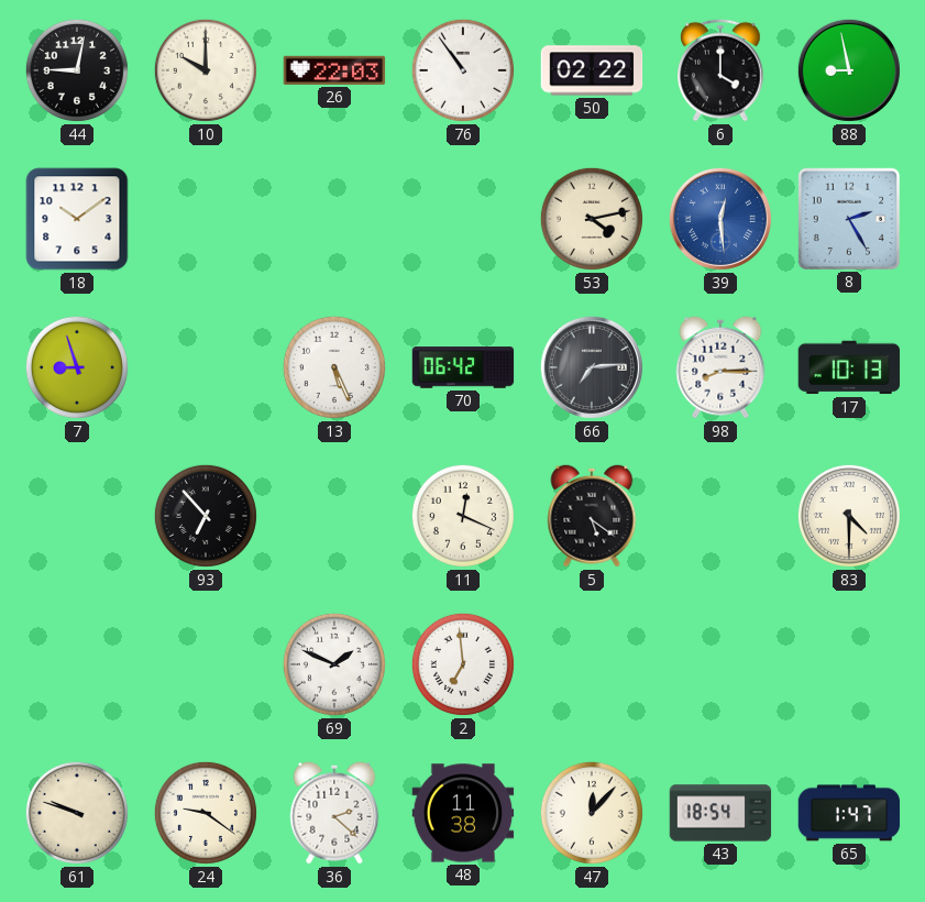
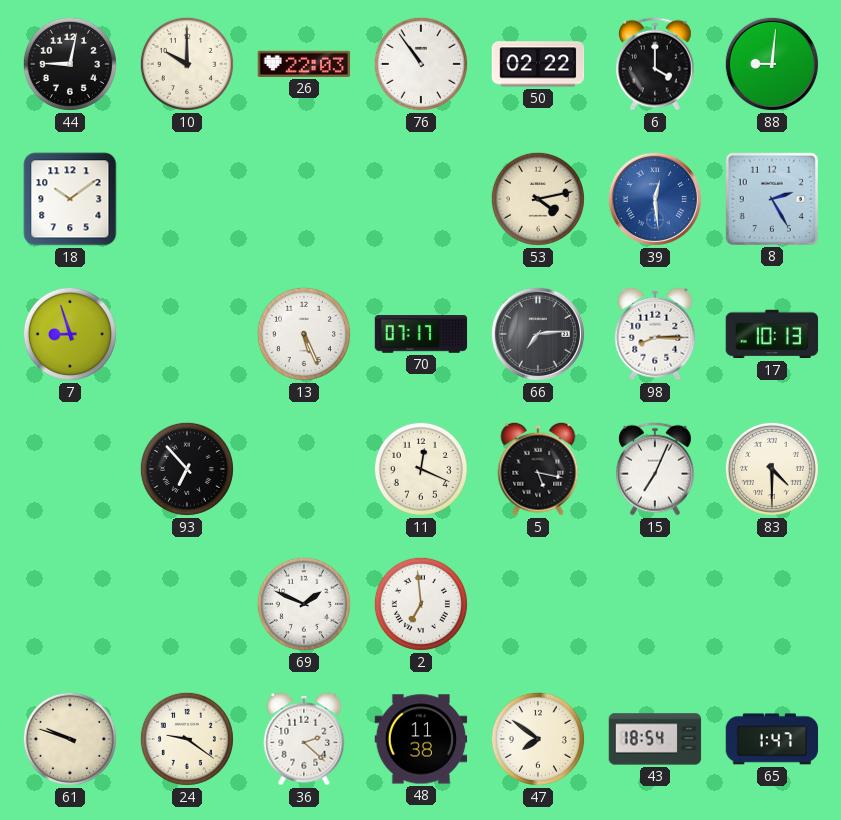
88: 8:58 -> 9:01 (772, 64)
70: 06:42 -> 07:17 (421, 334)
5: 5:21 -> 5:17 (538, 469)
15: none -> 7:04 (655, 469)
47: 12:07 -> 7:51 (538, 739)
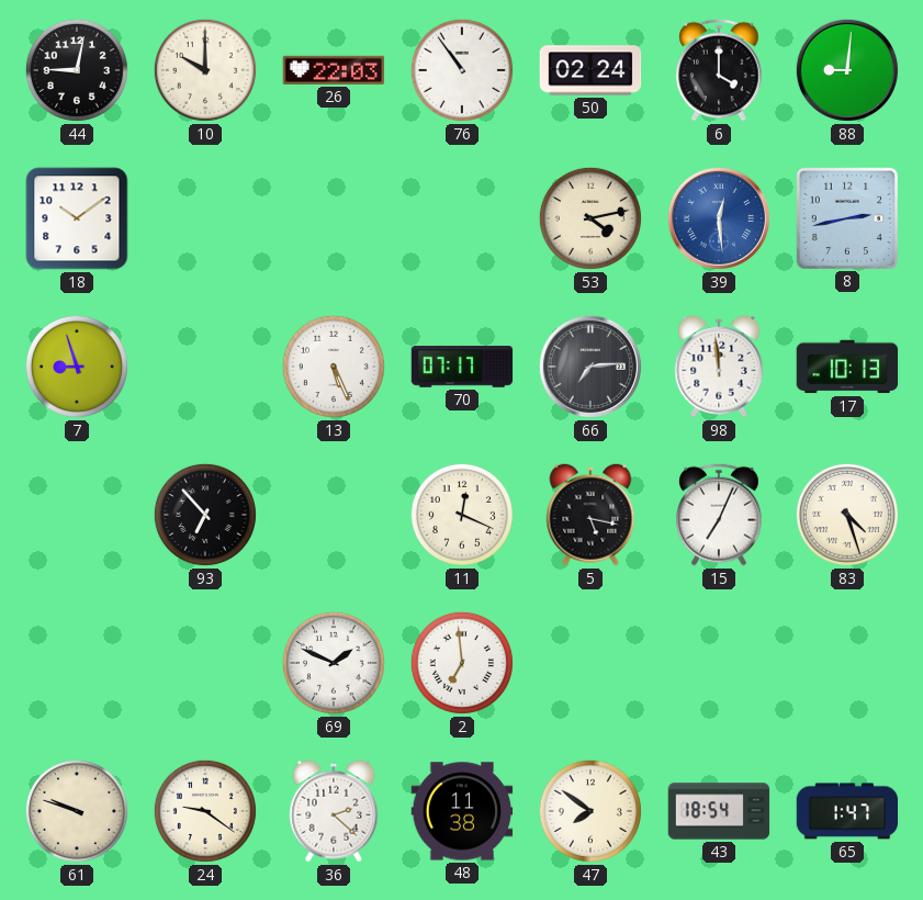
50: 02:22 -> 02:24 (590, 70)
8: 2:25 -> 2:43 (846, 217)
98: 8:15 -> 11:59 (719, 367)
83: 4:30 -> 4:27 (847, 515)
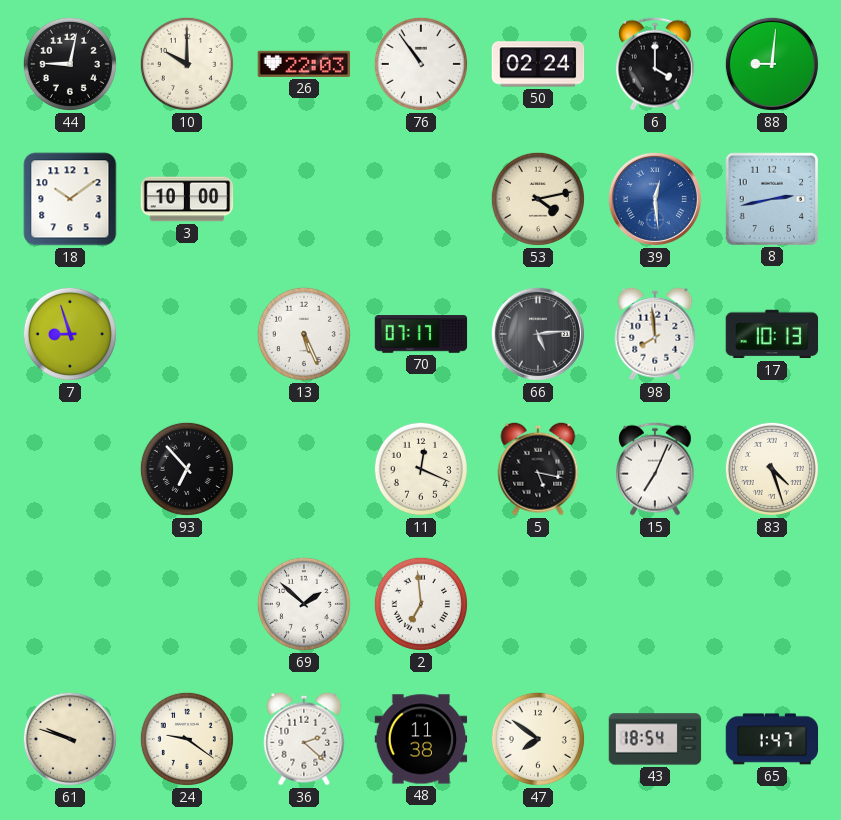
3: none -> 10:00 (187, 199)
66: 7:14 -> 5:14 (538, 334)
98: 11:59 -> 7:59 (655, 334)
69: 1:49 -> 1:52 (304, 604)
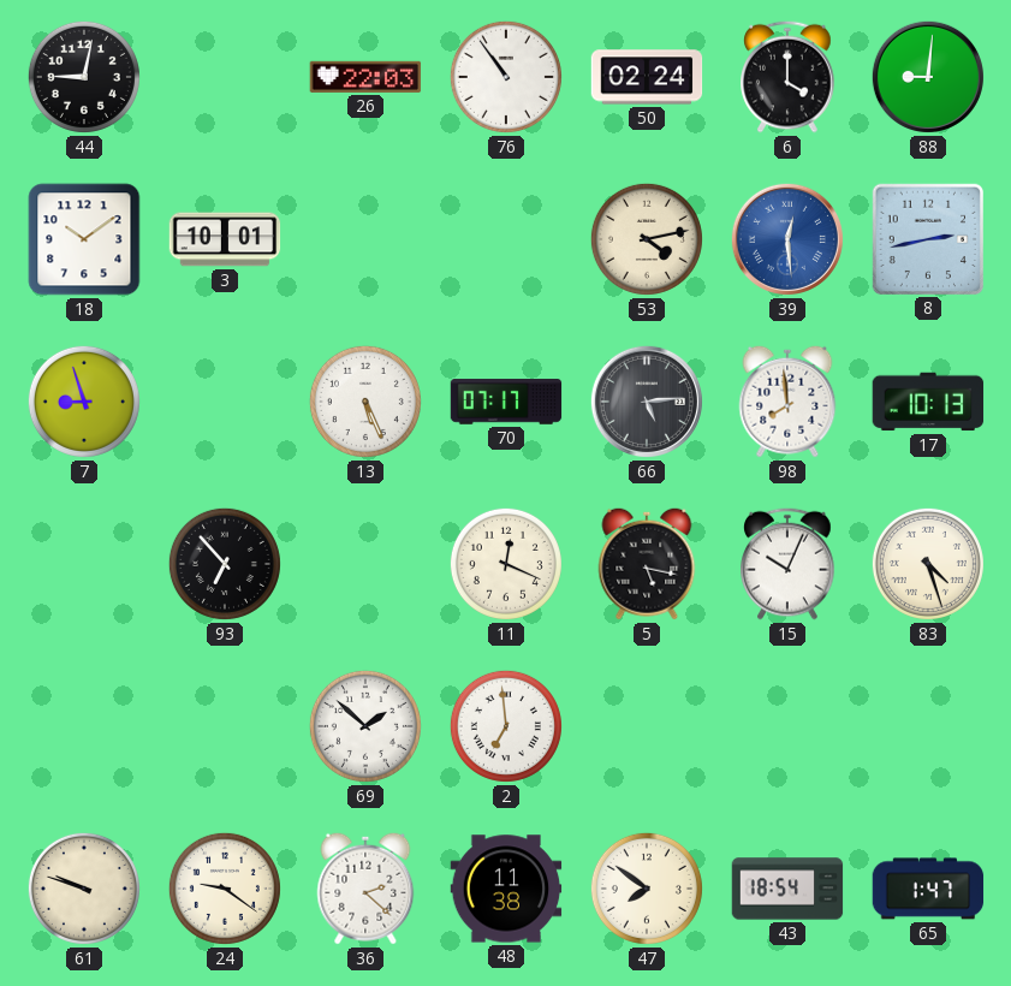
10: 10:00 -> none (187, 64)
3: 10:00 -> 10:01 (225, 239)
15: 7:04 -> 10:04 (787, 564)
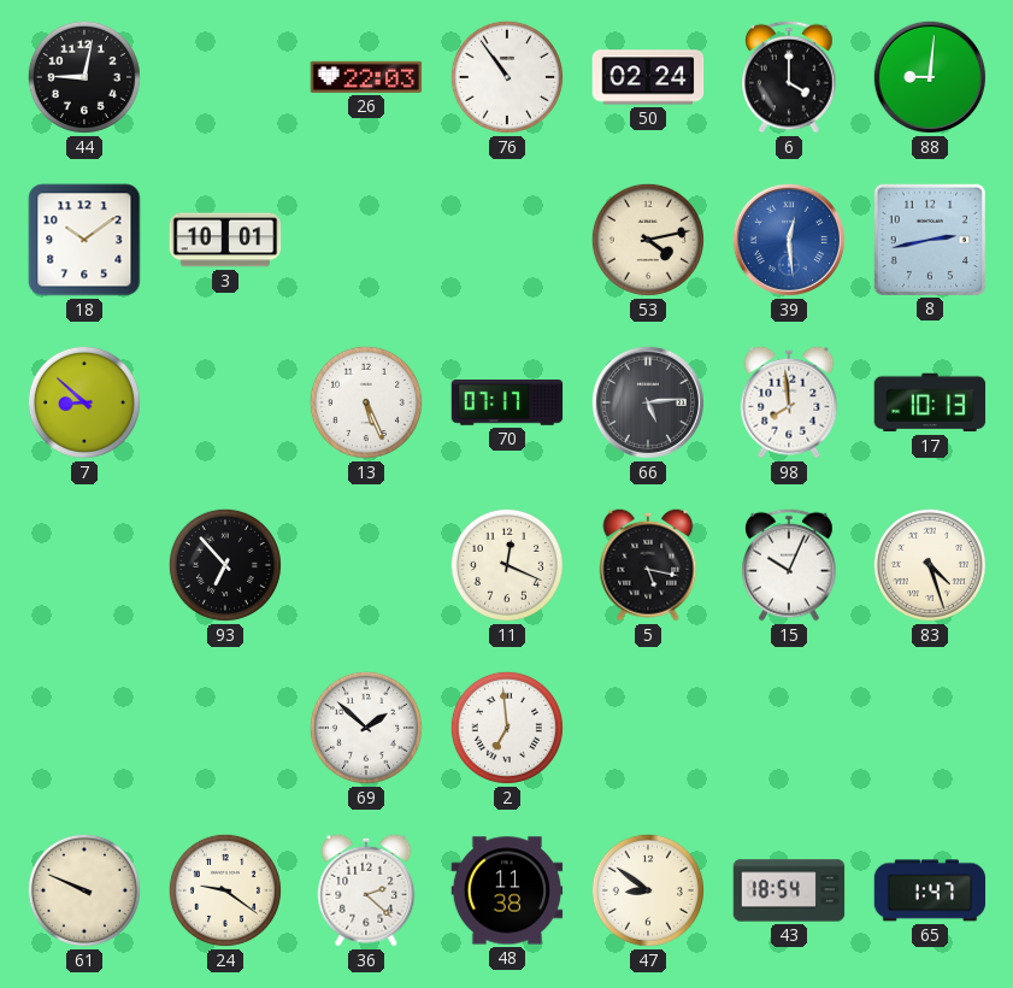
7: 8:57 -> 8:52 (84, 402)
61: 9:48 -> 9:49 (84, 890)
47: 7:51 -> 8:51 (648, 890)
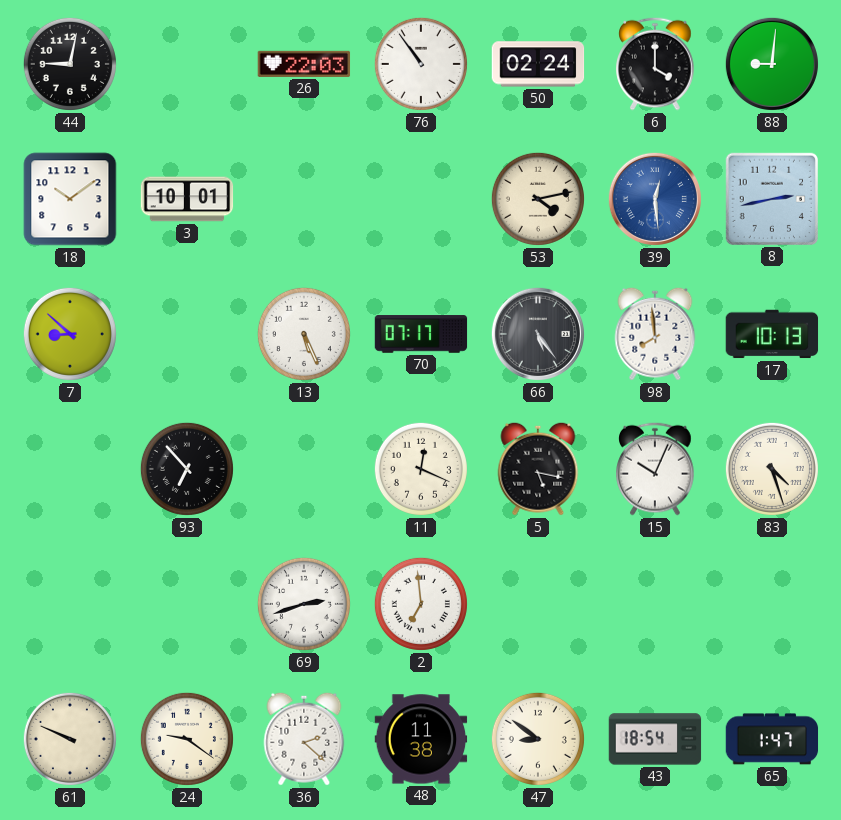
66: 5:14 -> 5:24 (538, 334)
69: 1:52 -> 2:42 (304, 604)
